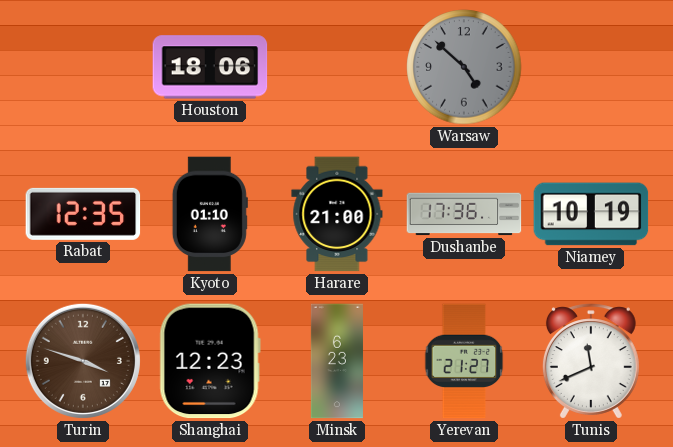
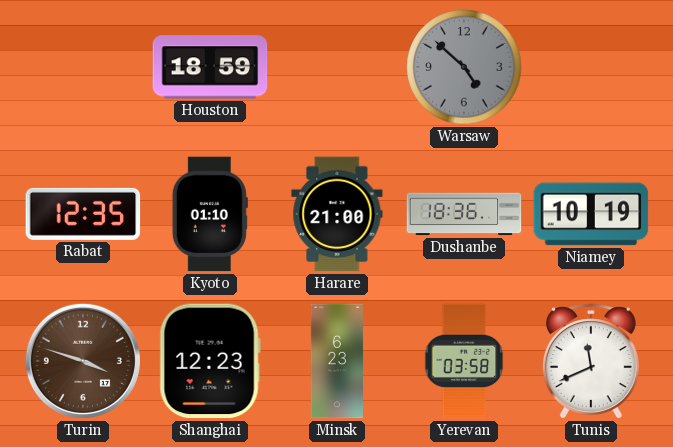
Houston: 18:06 -> 18:59 (210, 67)
Dushanbe: 17:36 -> 18:36 (464, 214)
Yerevan: 21:27 -> 03:58 (464, 361)
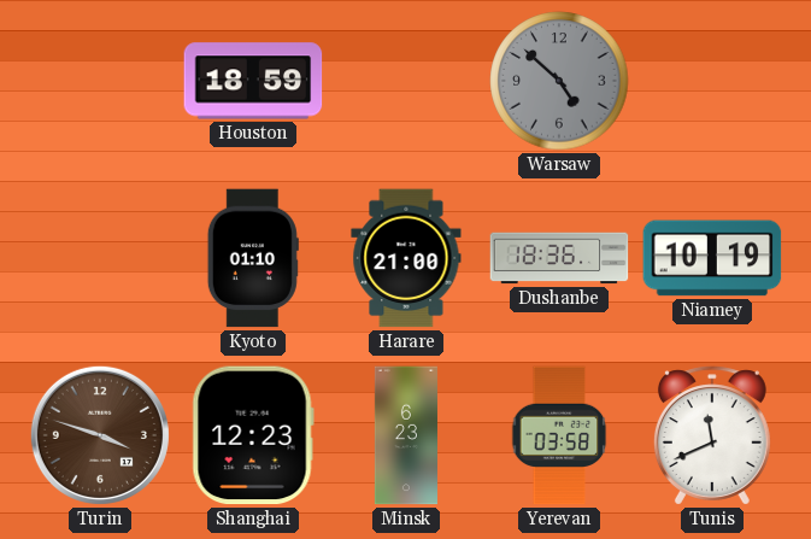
Rabat: 12:35 -> none (83, 214)
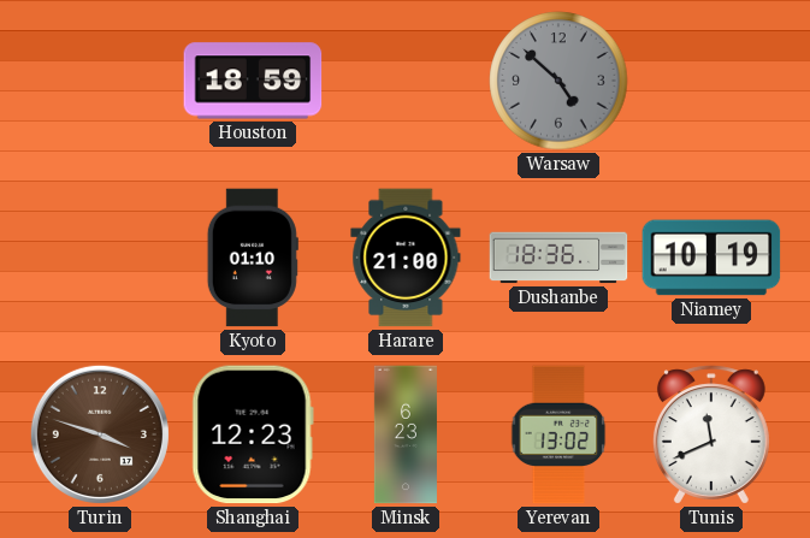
Yerevan: 03:58 -> 13:02 (558, 434)
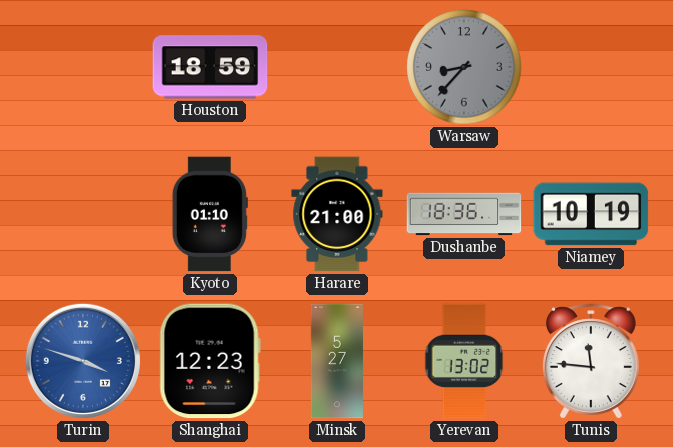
Warsaw: 4:52 -> 8:37 (464, 67)
Turin dial: brown -> blue (83, 361)
Minsk: 6:23 -> 5:27 (337, 361)
Tunis: 11:41 -> 11:46 (591, 361)
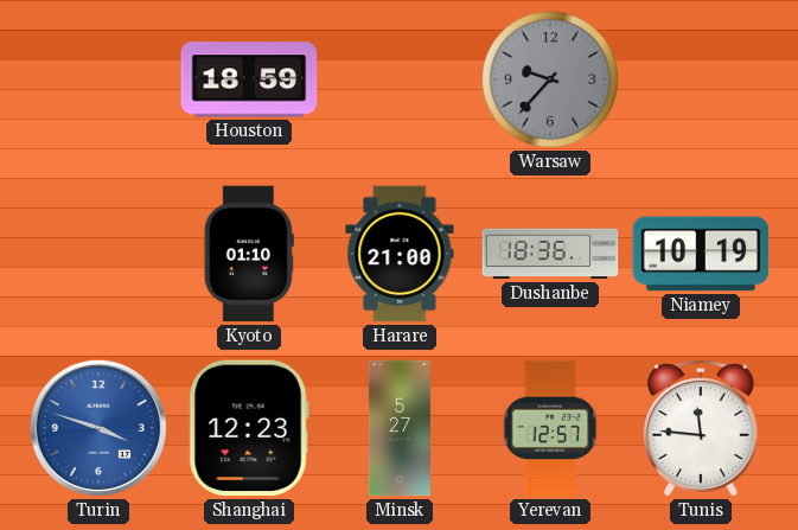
Warsaw: 8:37 -> 9:37 (550, 79)
Yerevan: 13:02 -> 12:57 (550, 428)
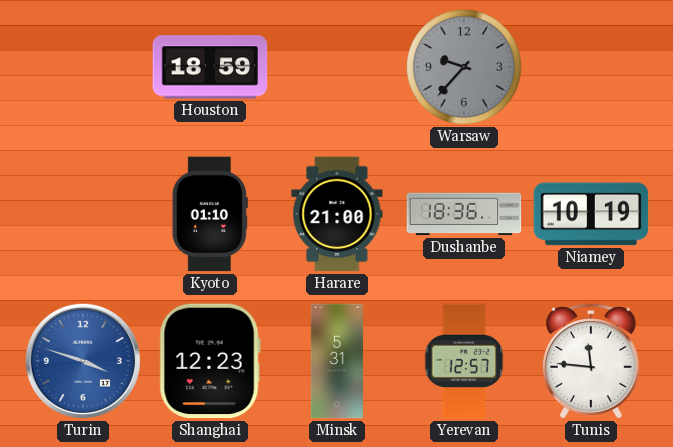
Minsk: 5:27 -> 5:31 (337, 361)
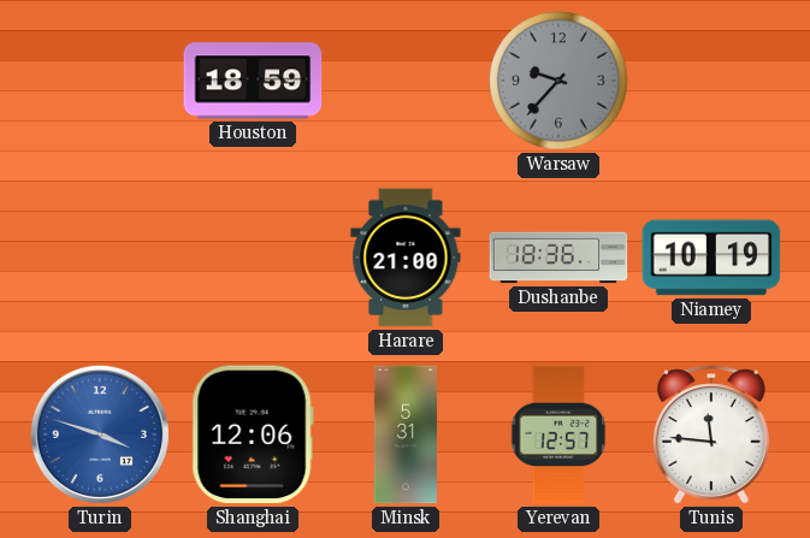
Kyoto: 01:10 -> none (210, 214)
Shanghai: 12:23 -> 12:06 (253, 434)
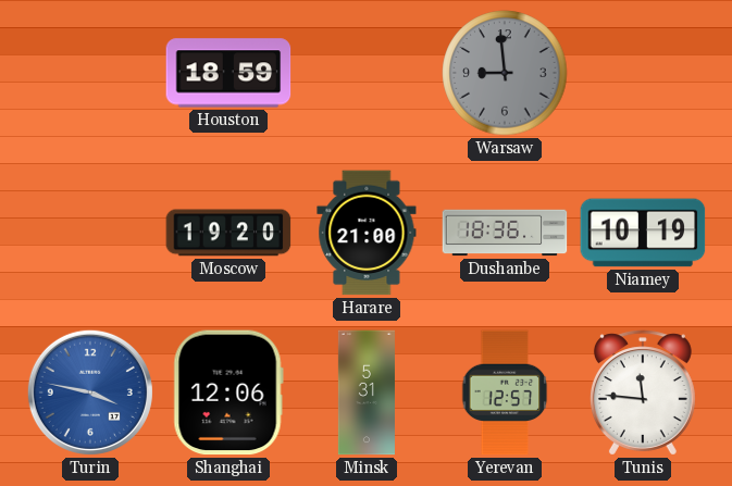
Warsaw: 9:37 -> 8:59 (505, 73)
Moscow: none -> 19:20 (228, 233)
Turin: 3:48 -> 3:47 (90, 392)
